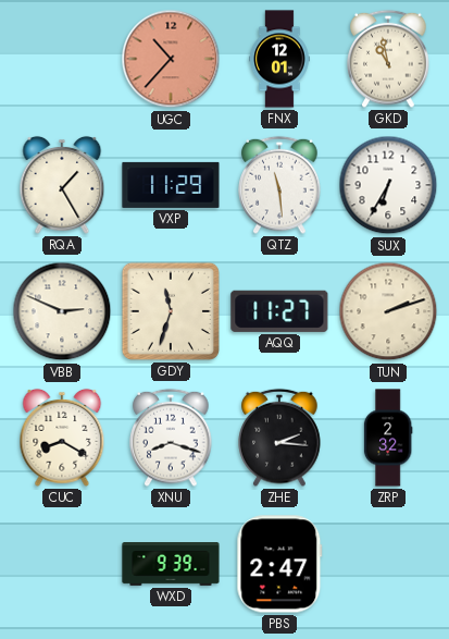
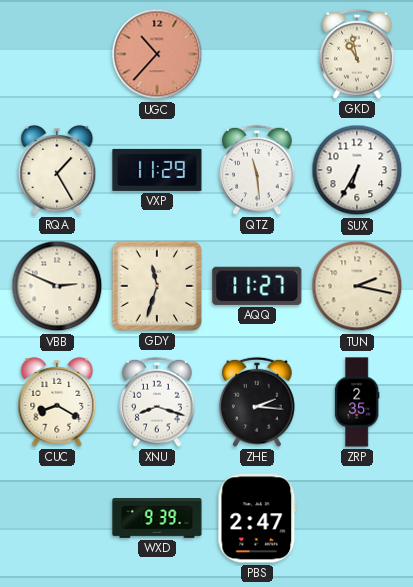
FNX: 12:01 -> none (280, 59)
TUN: 2:12 -> 2:17 (357, 286)
ZRP: 2:32 -> 2:35 (357, 402)
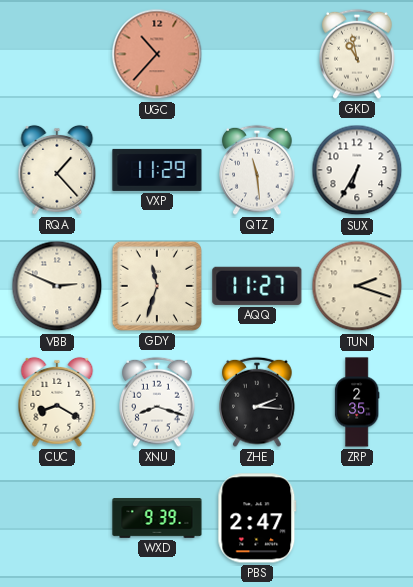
RQA: 1:25 -> 1:23 (57, 170)
TUN: 2:17 -> 2:18 (357, 286)
